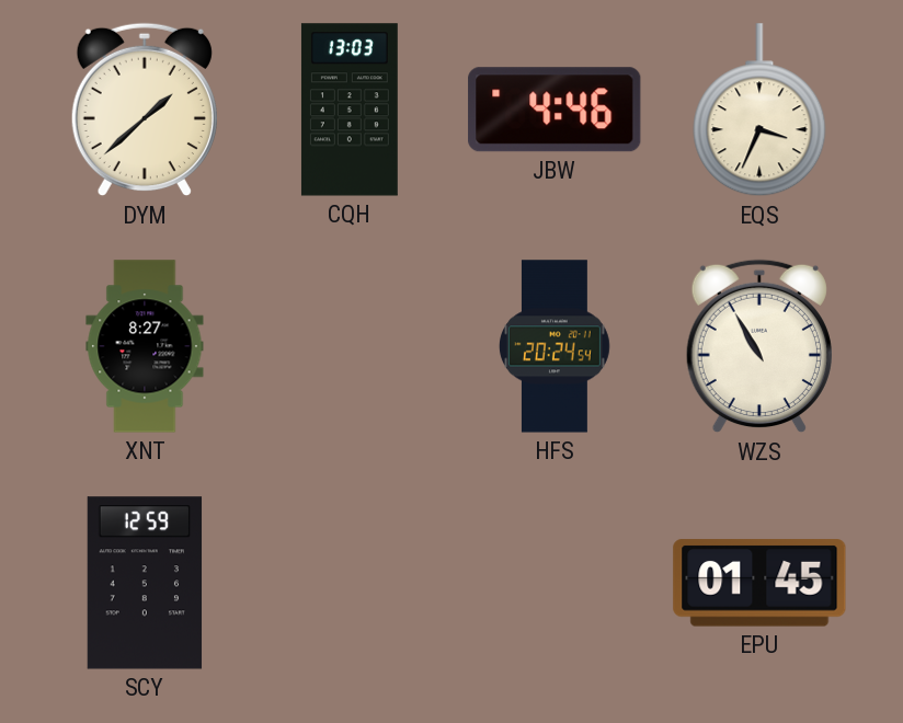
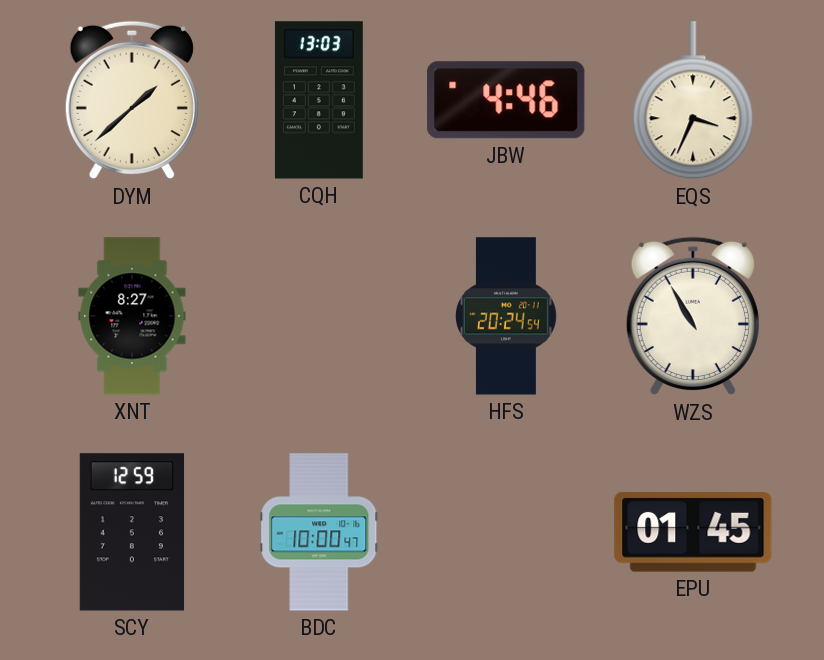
BDC: none -> 10:00 (319, 532)
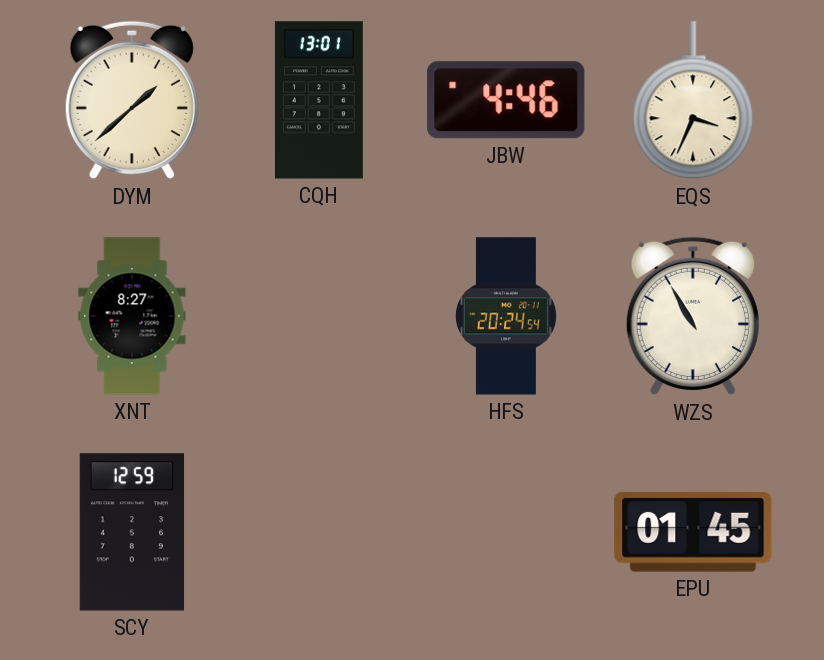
CQH: 13:03 -> 13:01 (319, 100)
BDC: 10:00 -> none (319, 532)
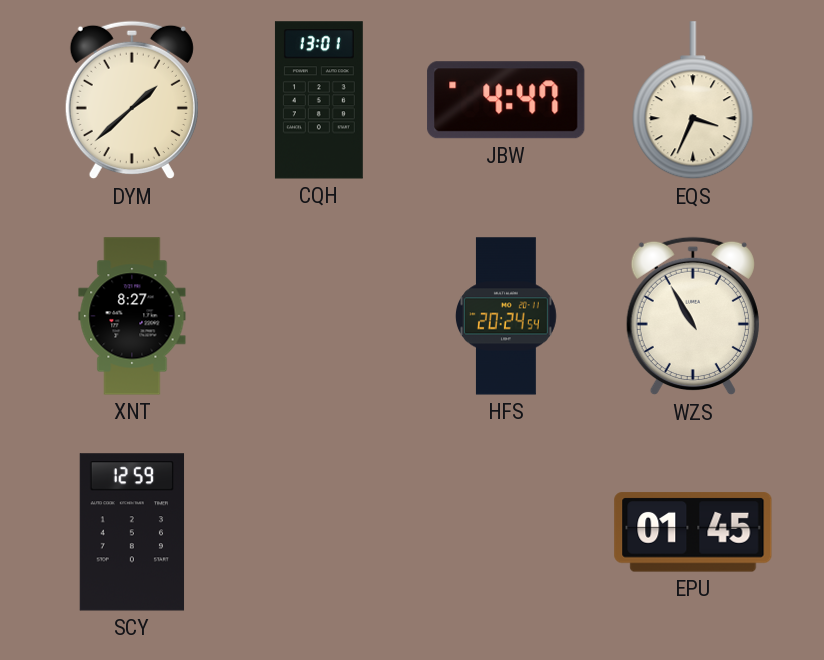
JBW: 4:46 -> 4:47 (506, 100)
